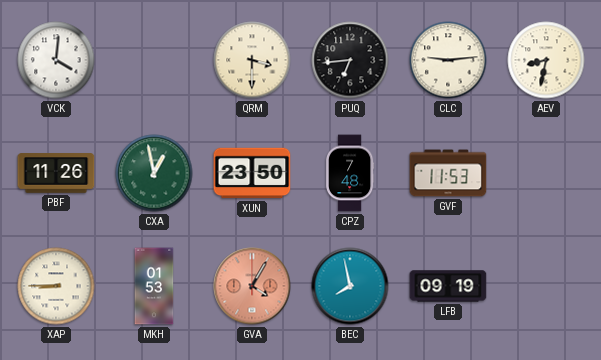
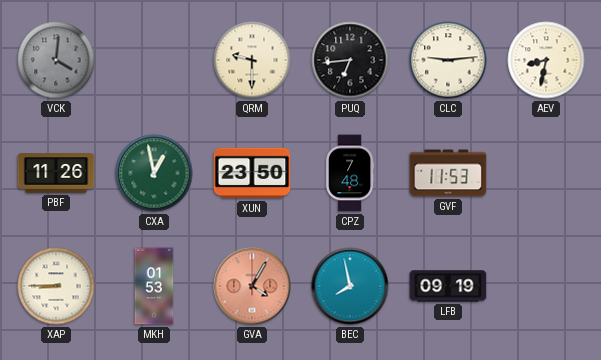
VCK dial: white -> grey (56, 60)
QRM: 3:30 -> 9:30 (252, 60)
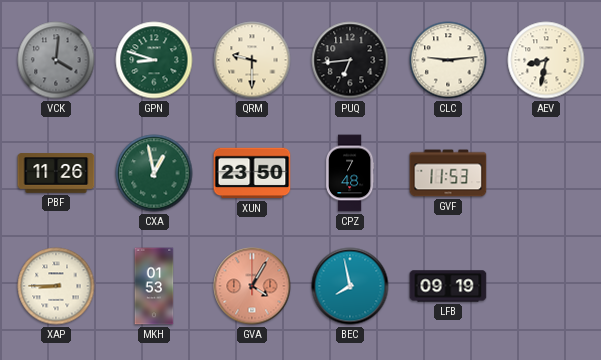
GPN: none -> 8:48 (154, 60)
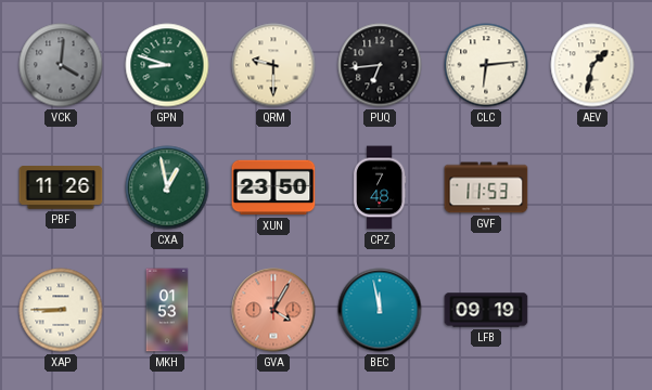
CLC: 9:14 -> 6:14 (486, 65)
AEV: 8:32 -> 1:32 (592, 65)
BEC: 7:58 -> 11:58 (380, 310)
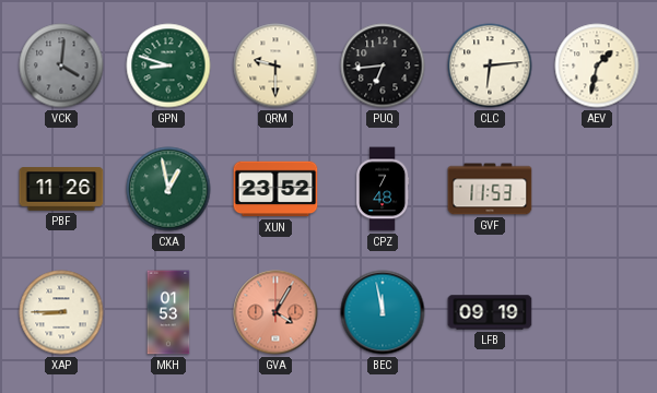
XUN: 23:50 -> 23:52 (275, 189)
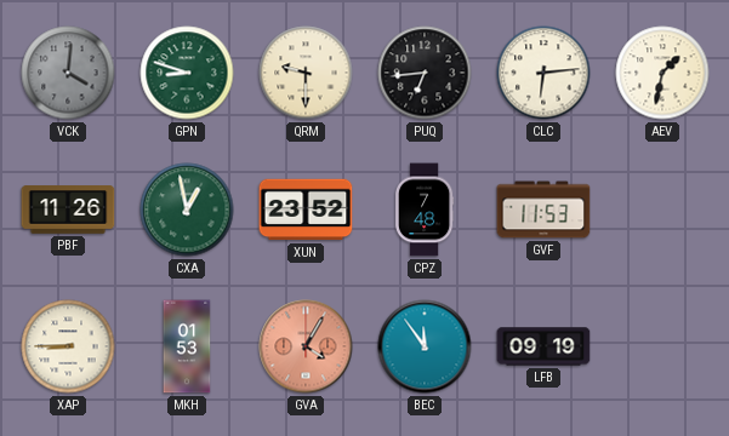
BEC: 11:58 -> 11:54 (425, 346)
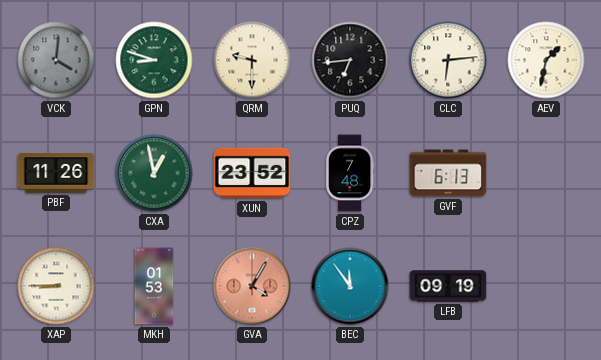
GVF: 11:53 -> 6:13 (448, 173)
